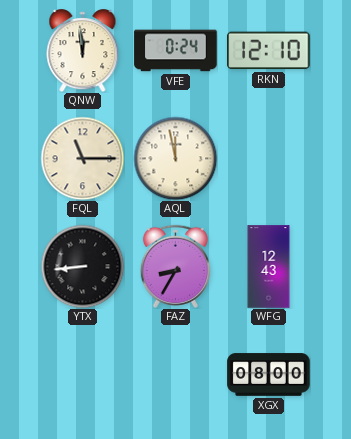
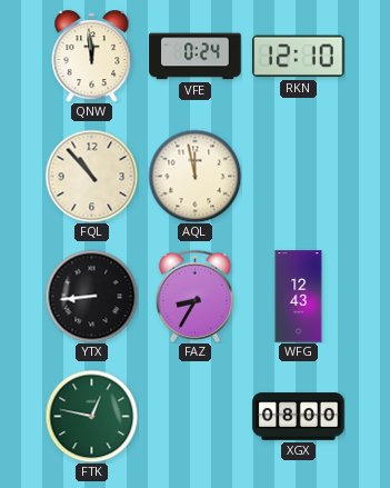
FQL: 11:15 -> 10:53 (91, 176)
FTK: none -> 12:47 (91, 416)
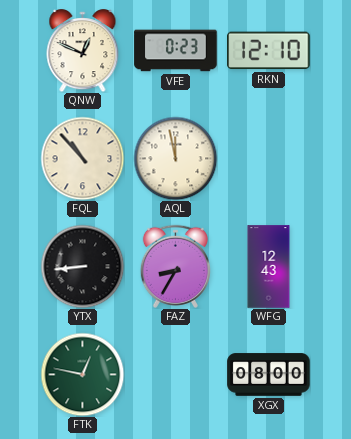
QNW: 11:59 -> 12:49 (83, 51)
VFE: 0:24 -> 0:23 (176, 51)
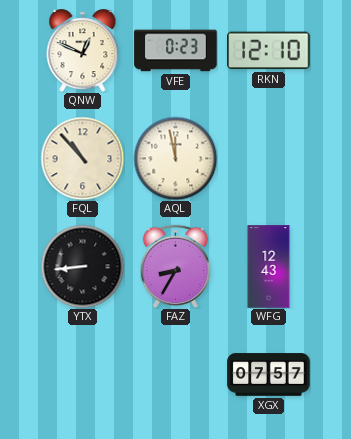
FTK: 12:47 -> none (82, 374)
XGX: 08:00 -> 07:57 (269, 375)
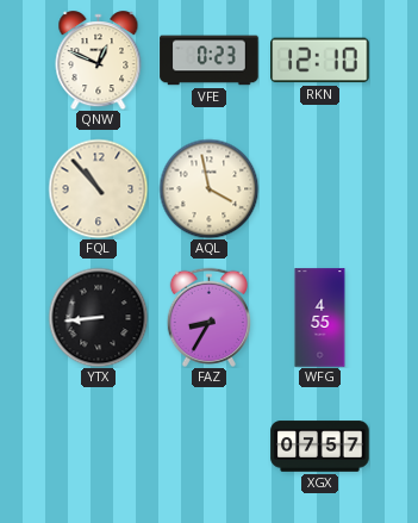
AQL: 11:58 -> 3:58 (208, 188)
WFG: 12:43 -> 4:55 (320, 318)
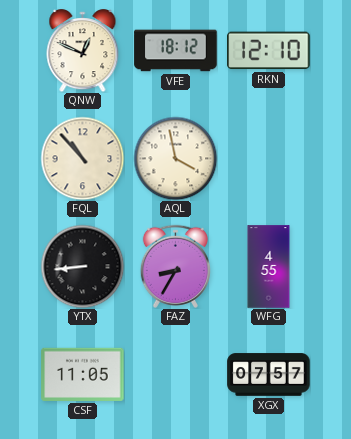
VFE: 0:23 -> 18:12 (176, 51)
CSF: none -> 11:05 (83, 374)
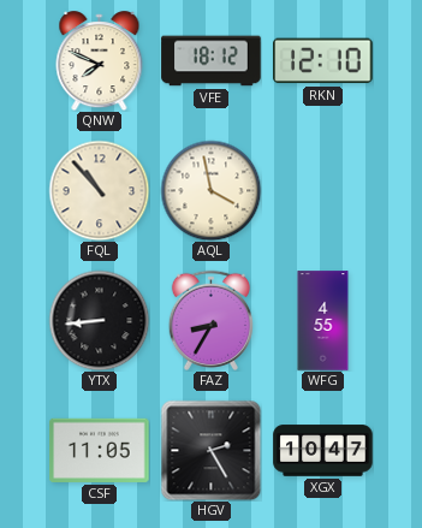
QNW: 12:49 -> 7:49 (100, 61)
HGV: none -> 2:25 (210, 450)
XGX: 07:57 -> 10:47 (323, 451)
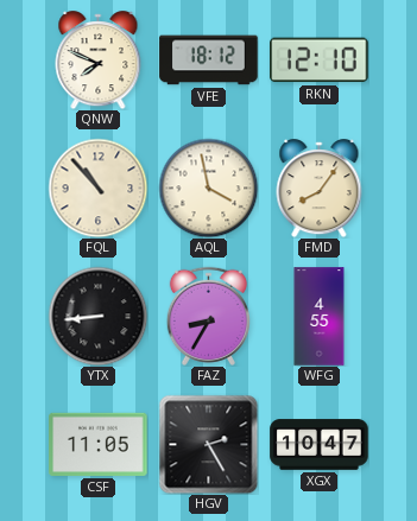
FMD: none -> 8:06 (320, 189)
